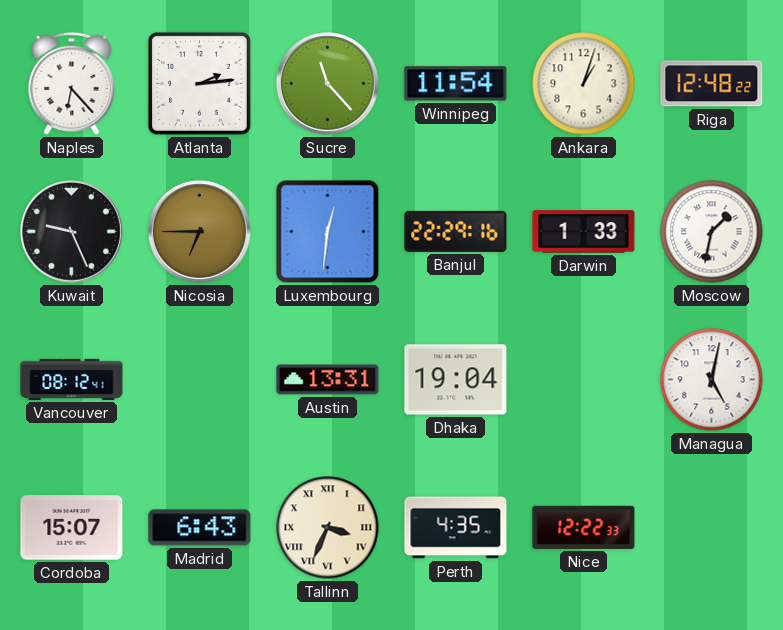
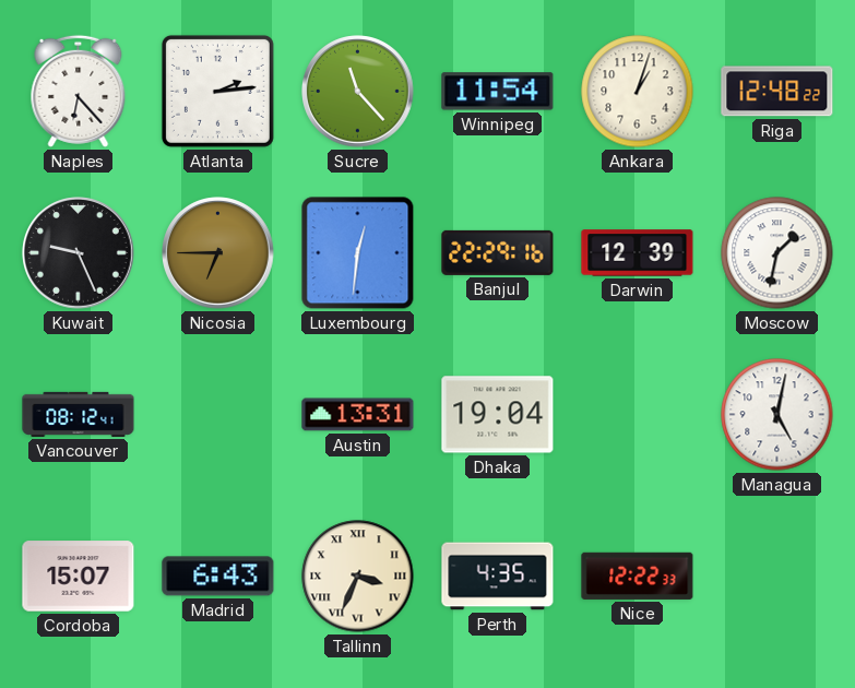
Darwin: 1:33 -> 12:39 (638, 253)
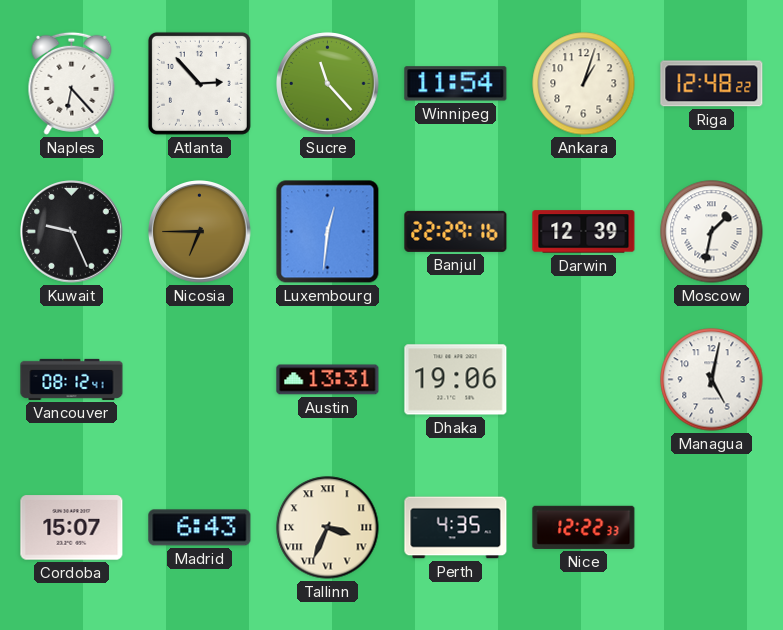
Atlanta: 2:14 -> 2:53 (199, 83)
Dhaka: 19:04 -> 19:06 (456, 380)
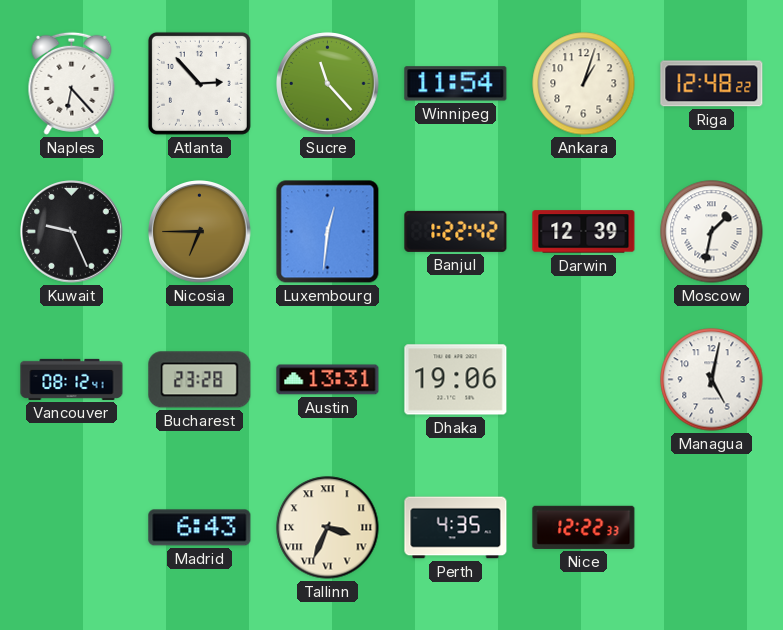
Banjul: 22:29 -> 1:22 (456, 231)
Bucharest: none -> 23:28 (200, 380)
Cordoba: 15:07 -> none (72, 528)
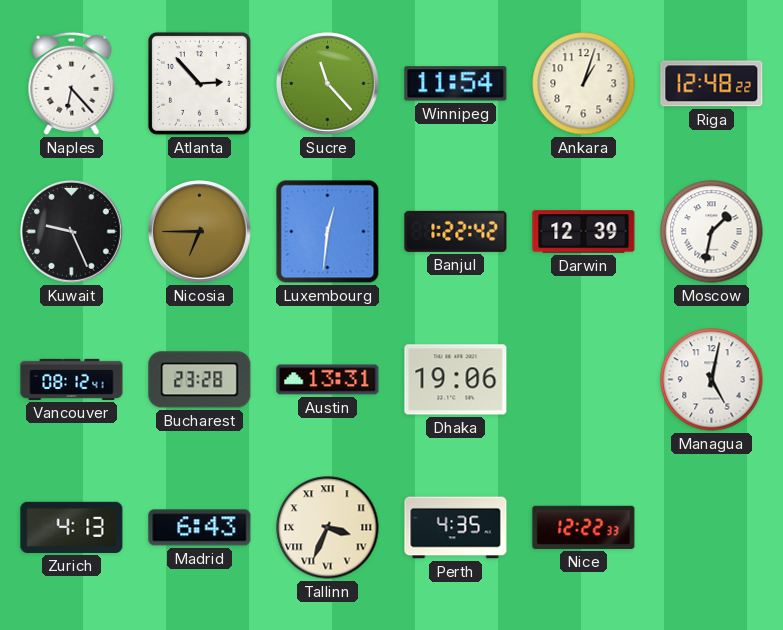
Zurich: none -> 4:13 (72, 527)
